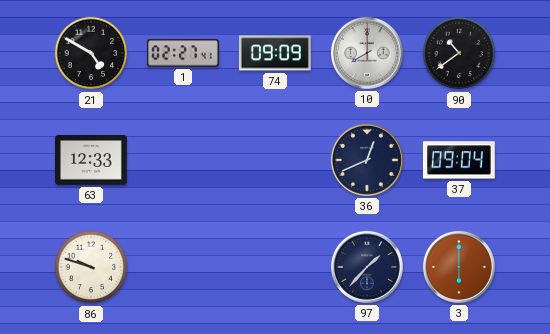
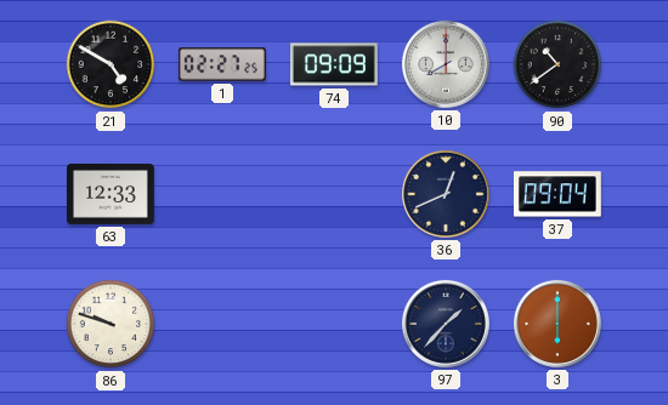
1: 02:27:41 -> 02:27:25 (223, 64)
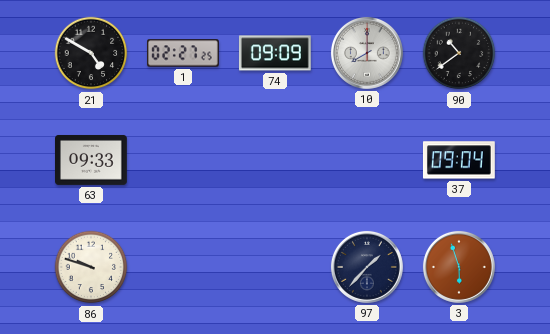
63: 12:33 -> 09:33 (92, 160)
36: 12:41 -> none (446, 194)
3: 6:00 -> 5:57 (459, 267)
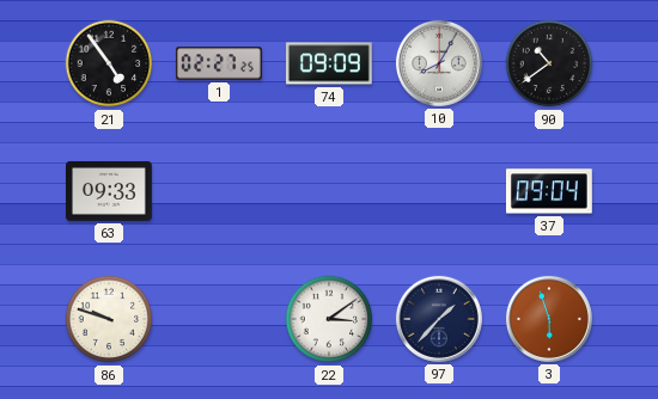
21: 4:50 -> 4:54 (109, 63)
10: 8:00 -> 8:05 (439, 63)
22: none -> 3:09 (329, 319)
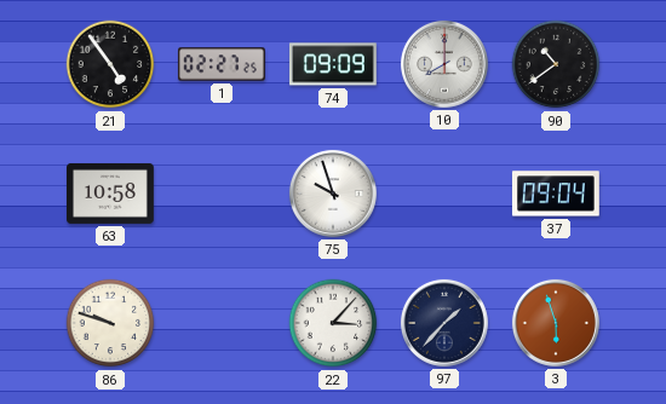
10: 8:05 -> 8:00 (444, 64)
63: 09:33 -> 10:58 (111, 194)
75: none -> 9:57 (333, 194)
22: 3:09 -> 3:07 (333, 323)
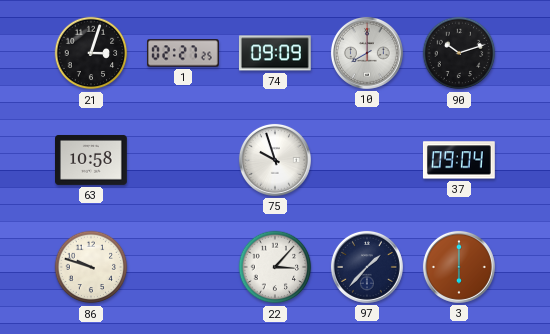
21: 4:54 -> 3:03 (91, 53)
90: 10:39 -> 10:12 (459, 53)
3: 5:57 -> 6:00 (459, 267)
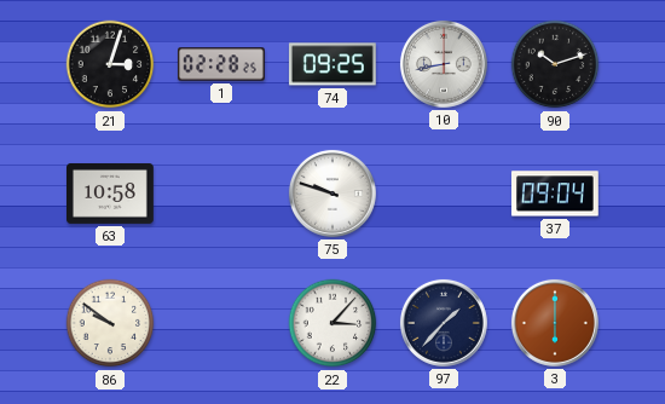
1: 02:27 -> 02:28 (222, 64)
74: 09:09 -> 09:25 (332, 64)
10: 8:00 -> 8:43 (444, 64)
75: 9:57 -> 9:48 (332, 194)
86: 9:48 -> 9:51 (110, 323)
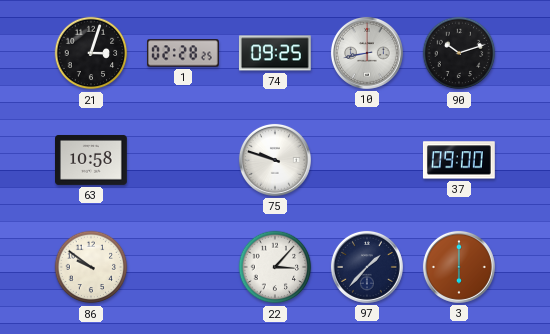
37: 09:04 -> 09:00 (459, 160)
